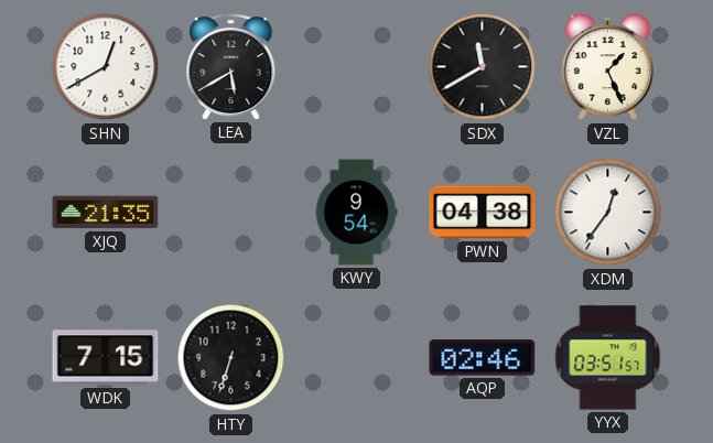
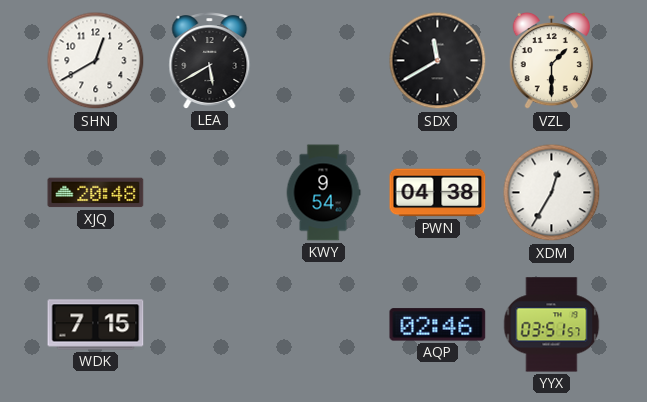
VZL: 1:26 -> 1:30 (551, 61)
XJQ: 21:35 -> 20:48 (96, 193)
XDM: 12:36 -> 12:35 (552, 193)
HTY: 6:33 -> none (231, 358)
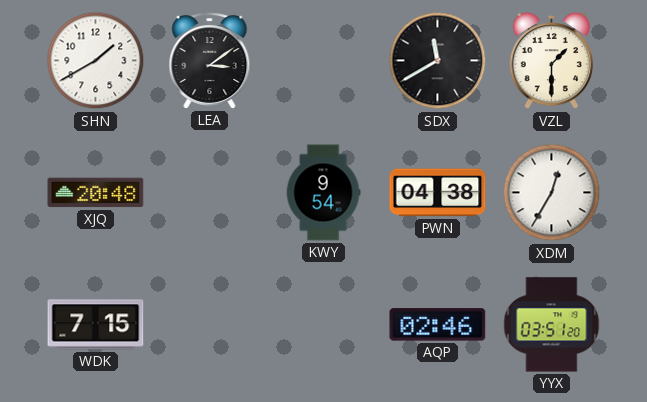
SHN: 12:40 -> 1:40 (96, 61)
LEA: 5:40 -> 3:09 (210, 61)
YYX: 03:51:57 -> 03:51:20 (552, 325)
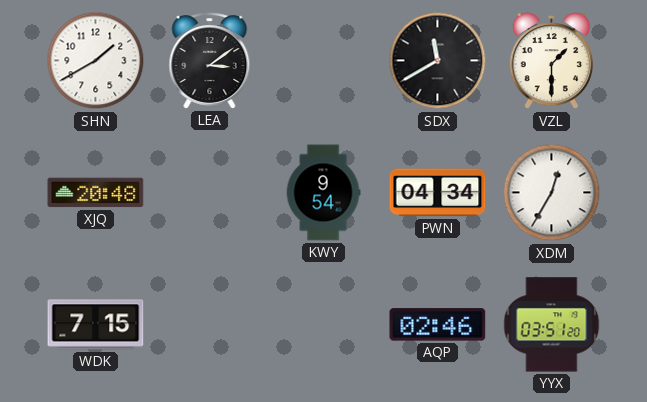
PWN: 04:38 -> 04:34 (438, 193)
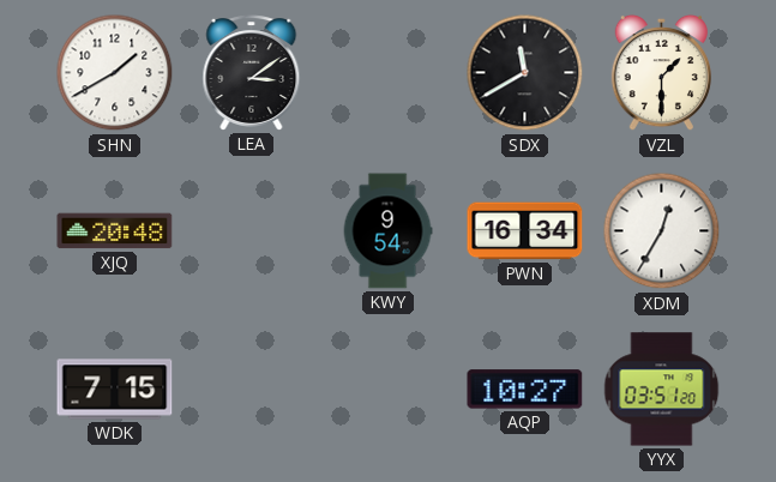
PWN: 04:34 -> 16:34 (525, 231)
AQP: 02:46 -> 10:27 (525, 390)
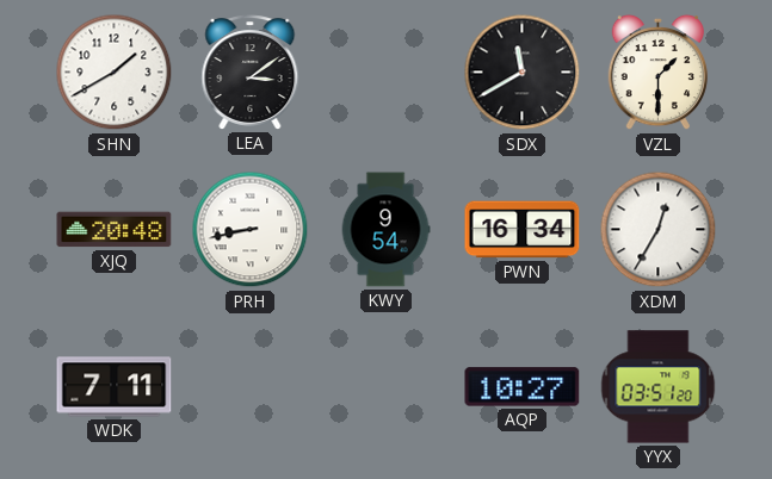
PRH: none -> 8:43 (251, 230)
WDK: 7:15 -> 7:11 (115, 387)
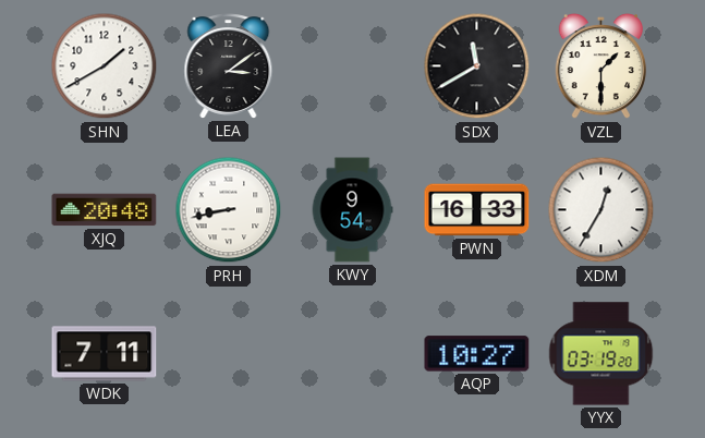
PWN: 16:34 -> 16:33 (477, 210)
YYX: 03:51 -> 03:19 (601, 354)
